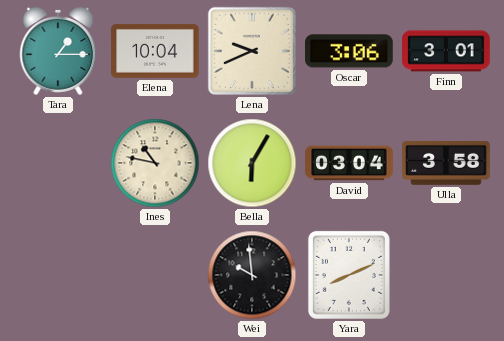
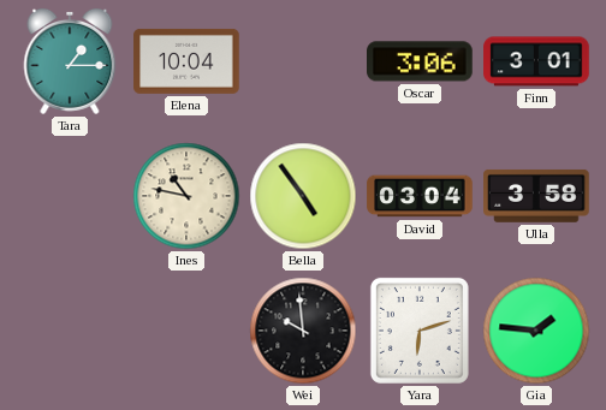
Lena: 9:41 -> none (252, 51)
Bella: 6:05 -> 4:54 (303, 196)
Yara: 8:11 -> 6:12 (420, 331)
Gia: none -> 1:46 (536, 331)
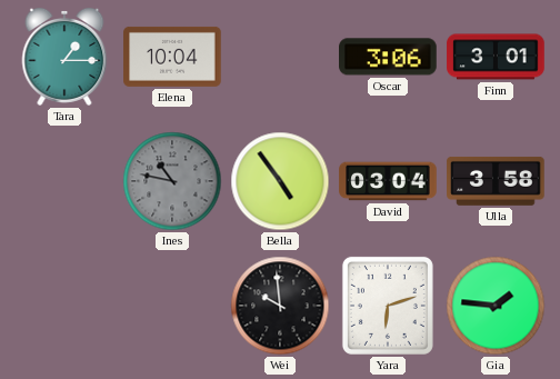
Ines dial: cream -> grey (172, 181)
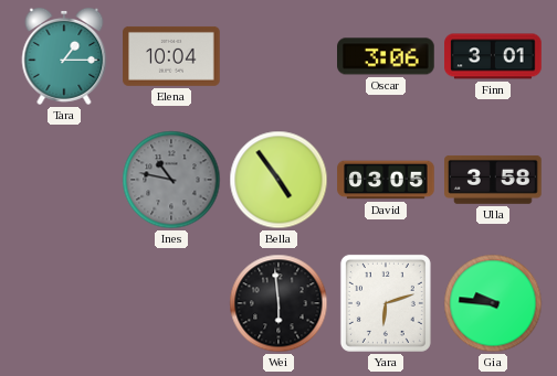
David: 03:04 -> 03:05 (386, 180)
Wei: 9:59 -> 5:59 (278, 303)
Gia: 1:46 -> 9:46 (493, 303)
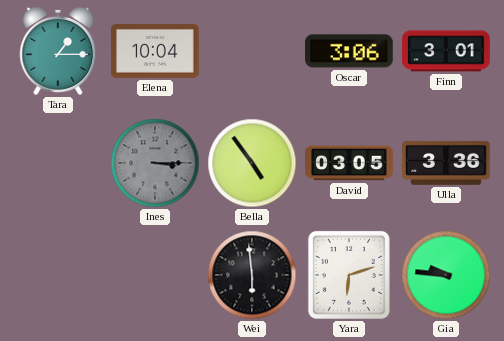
Ines: 10:47 -> 3:15 (155, 163)
Ulla: 3:58 -> 3:36 (446, 163)
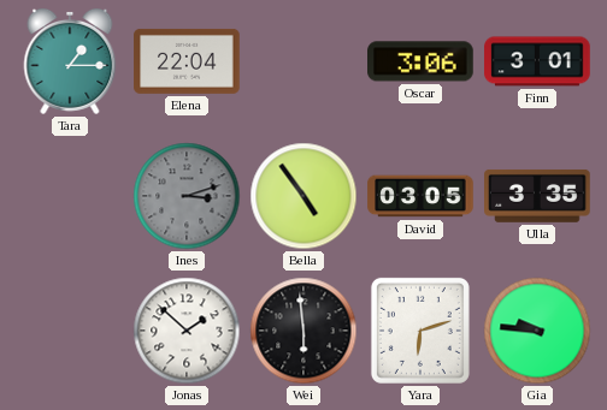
Elena: 10:04 -> 22:04 (187, 61)
Ines: 3:15 -> 3:12 (187, 196)
Ulla: 3:36 -> 3:35 (537, 196)
Jonas: none -> 1:52 (187, 331)
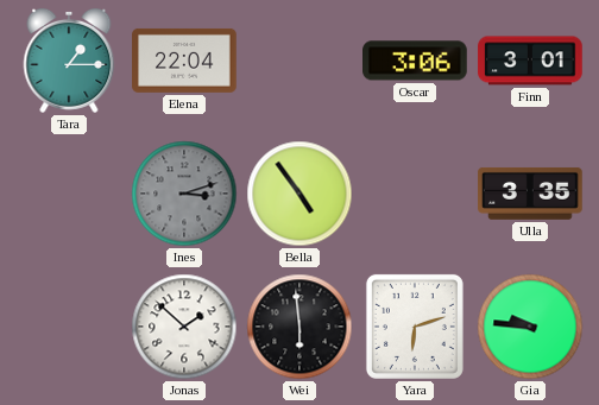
David: 03:05 -> none (420, 196)
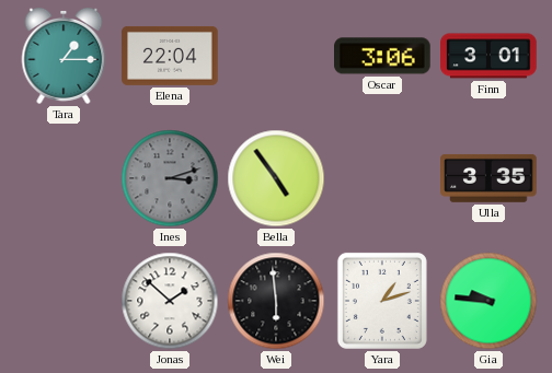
Yara: 6:12 -> 1:12 (382, 301)
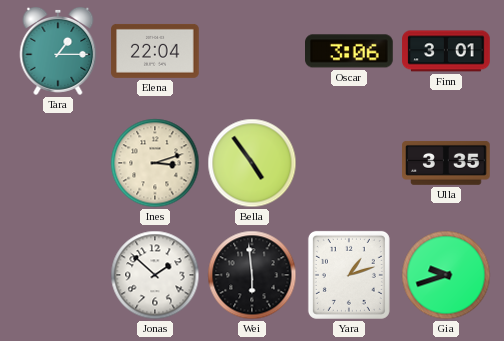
Ines dial: grey -> cream (155, 163)
Gia: 9:46 -> 9:42 (446, 275)
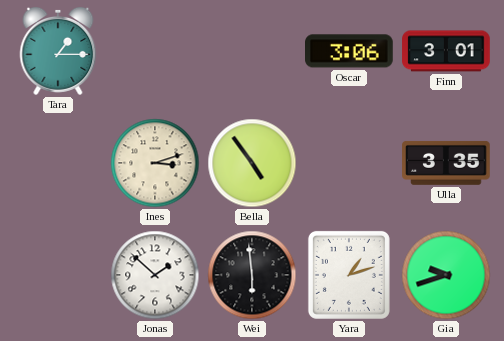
Elena: 22:04 -> none (155, 51)
